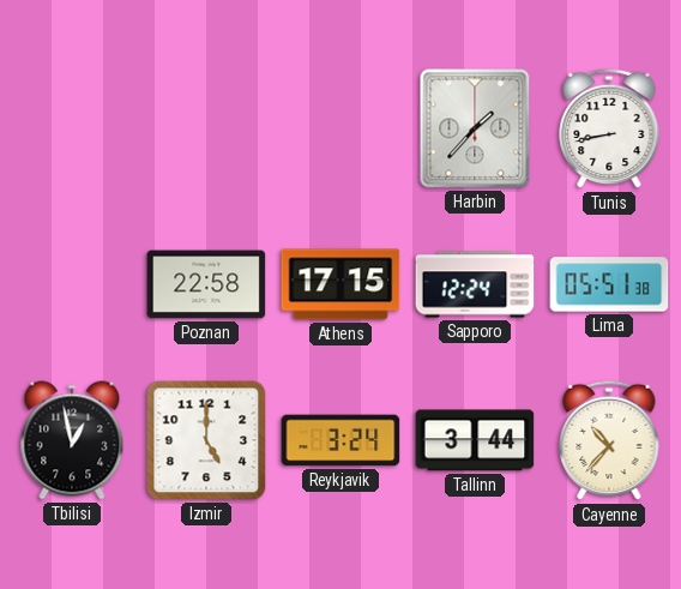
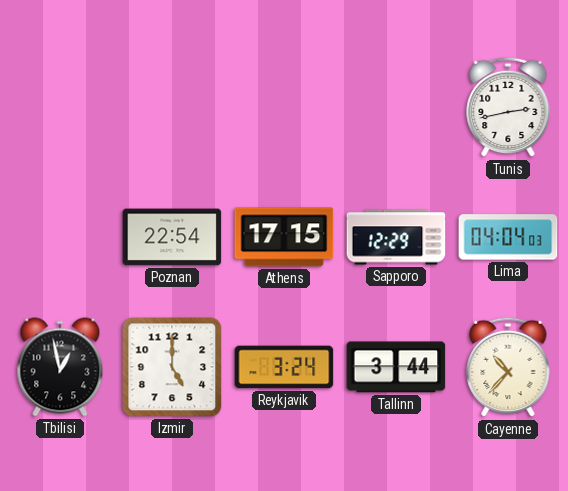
Harbin: 1:37 -> none (475, 128)
Tunis: 8:43 -> 2:43 (508, 107)
Poznan: 22:58 -> 22:54 (172, 237)
Sapporo: 12:24 -> 12:29 (396, 237)
Lima: 05:51 -> 04:04 (508, 237)
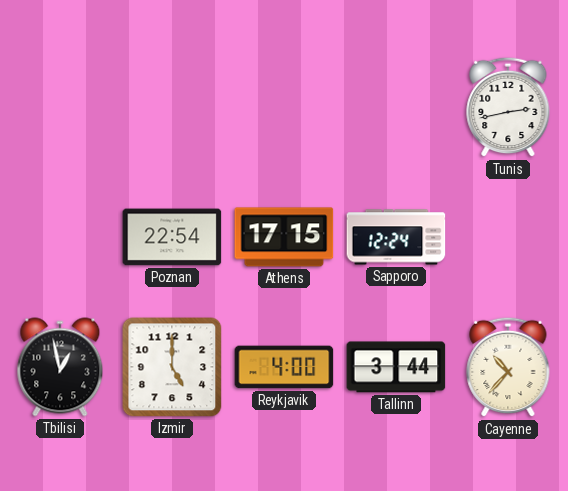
Sapporo: 12:29 -> 12:24 (396, 237)
Lima: 04:04 -> none (508, 237)
Reykjavik: 3:24 -> 4:00 (284, 367)
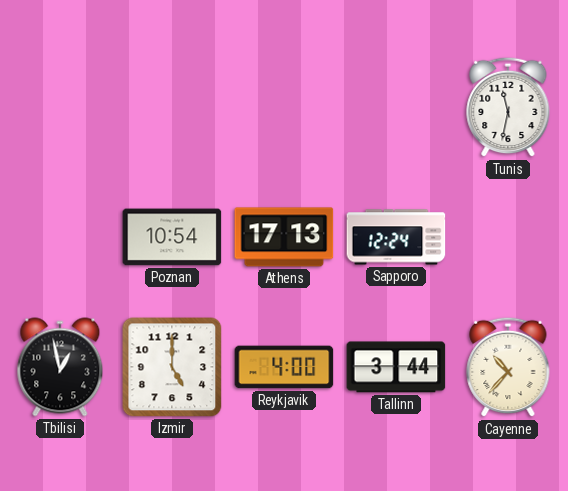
Tunis: 2:43 -> 11:32 (508, 107)
Poznan: 22:54 -> 10:54 (172, 237)
Athens: 17:15 -> 17:13 (284, 237)
